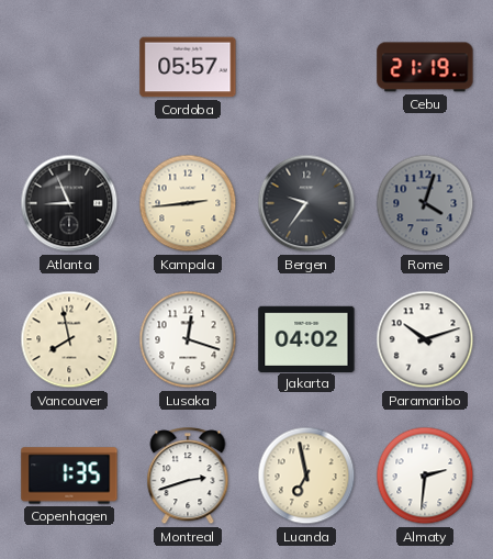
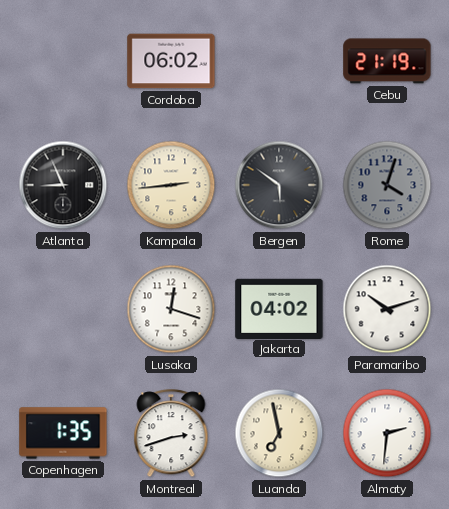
Cordoba: 05:57 -> 06:02 (171, 61)
Bergen: 9:36 -> 5:51 (279, 185)
Vancouver: 7:58 -> none (69, 339)
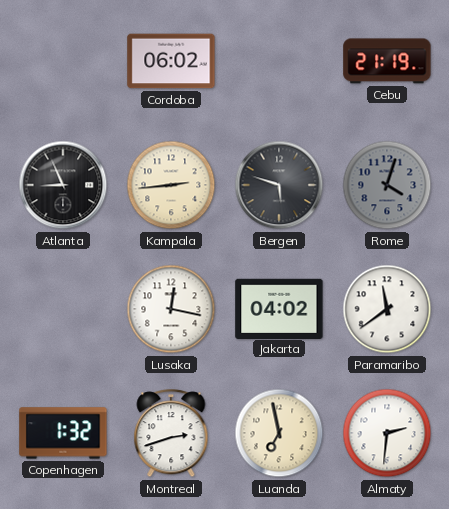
Bergen: 5:51 -> 5:48 (279, 185)
Lusaka: 12:18 -> 12:17 (171, 309)
Paramaribo: 10:12 -> 11:39 (387, 309)
Copenhagen: 1:35 -> 1:32 (63, 433)
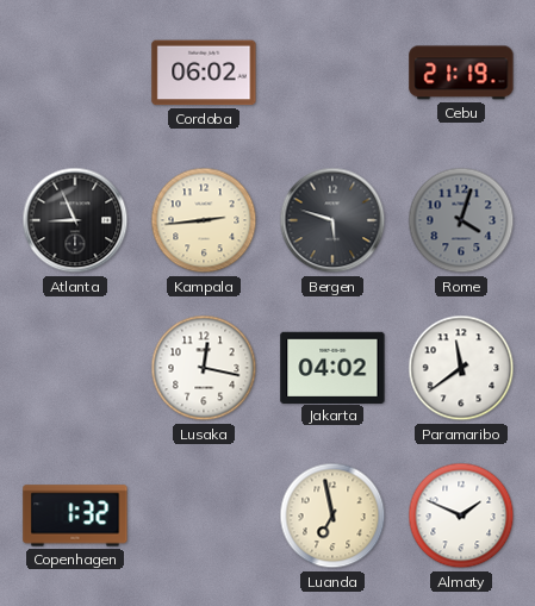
Montreal: 2:42 -> none (171, 434)
Almaty: 2:31 -> 1:49 (461, 516)
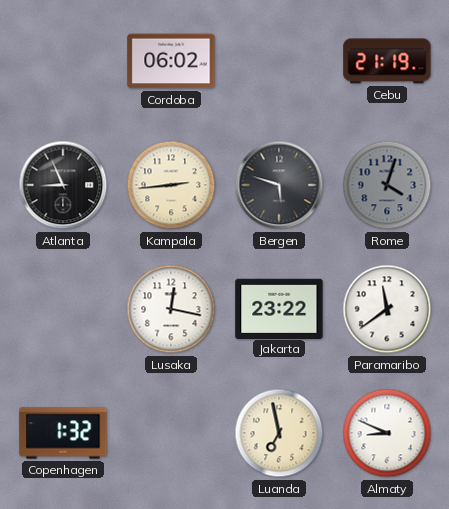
Jakarta: 04:02 -> 23:22 (279, 308)
Almaty: 1:49 -> 8:49 (387, 433)
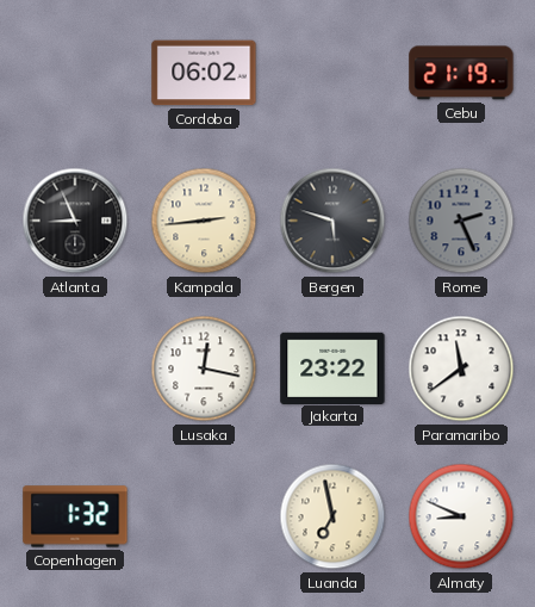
Rome: 4:03 -> 2:26 (461, 221)
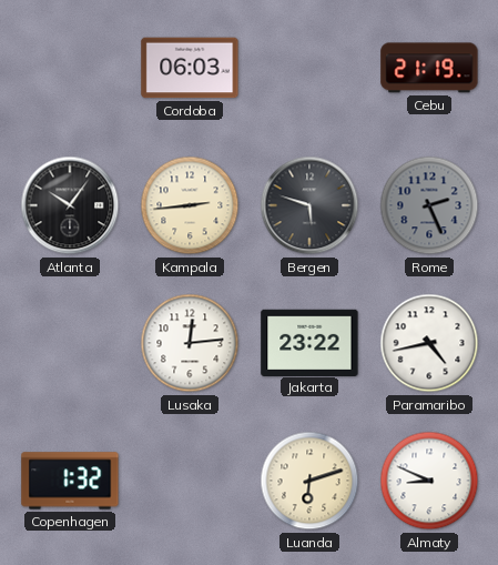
Cordoba: 06:02 -> 06:03 (190, 68)
Atlanta: 8:56 -> 10:06 (70, 205)
Lusaka: 12:17 -> 12:14 (190, 343)
Paramaribo: 11:39 -> 4:43 (429, 343)
Luanda: 6:58 -> 6:12 (309, 481)
